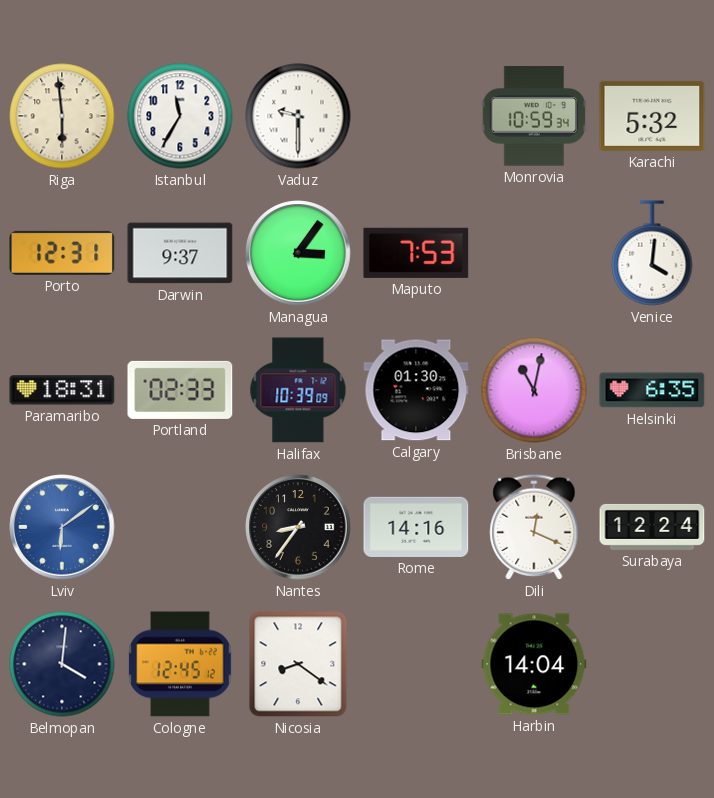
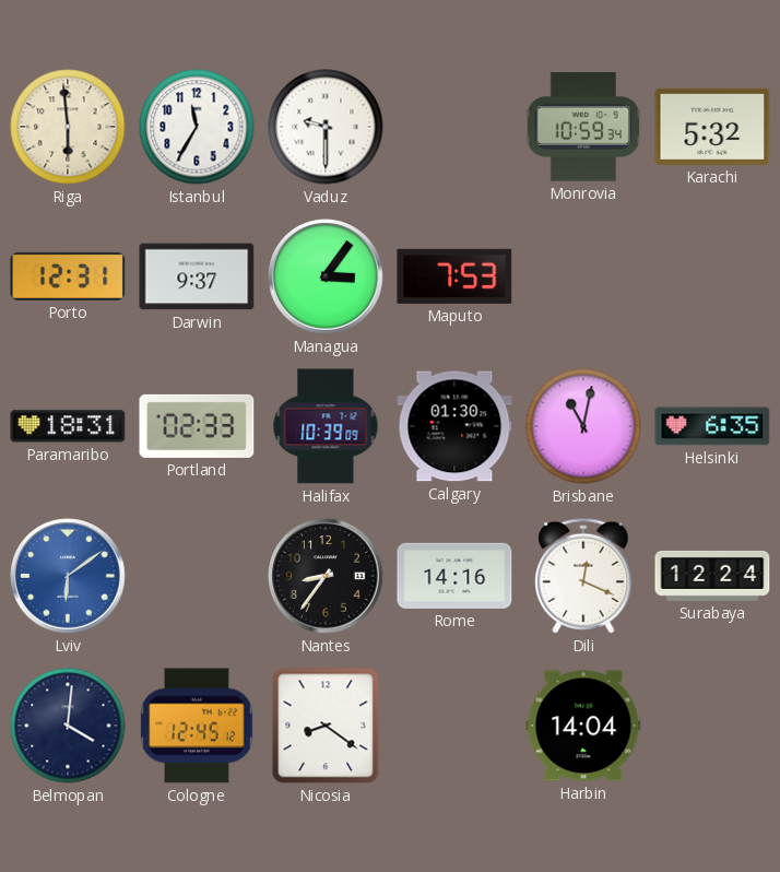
Venice: 4:01 -> none (652, 253)
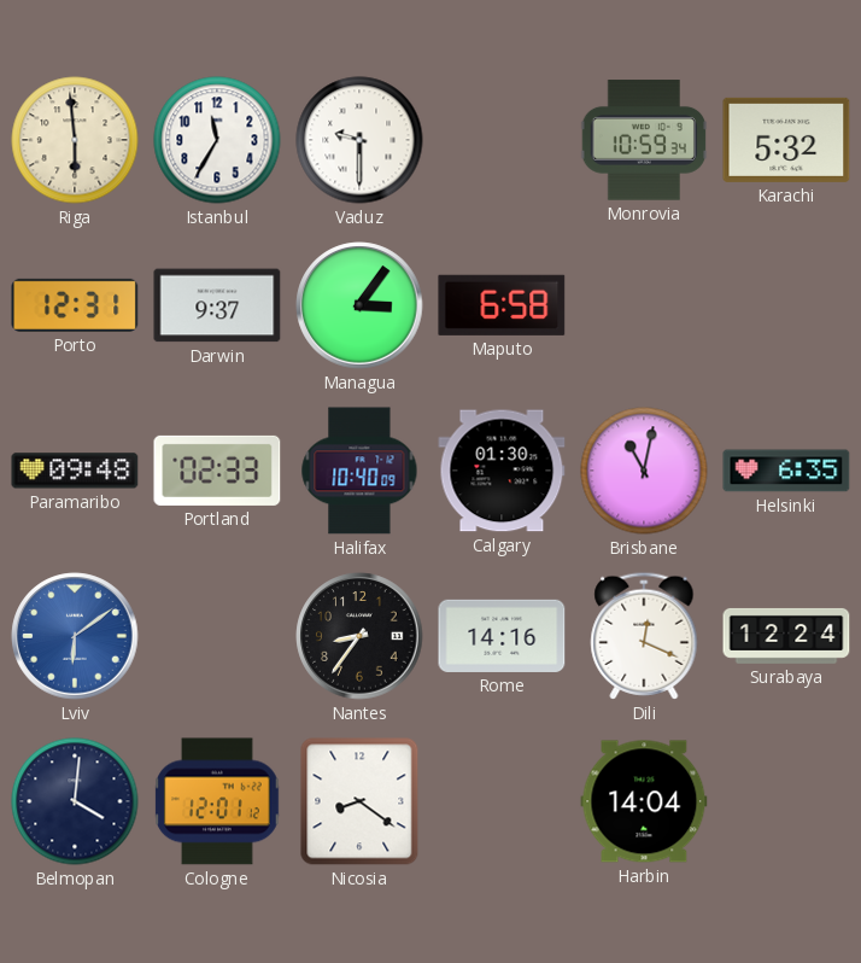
Maputo: 7:53 -> 6:58 (502, 305)
Paramaribo: 18:31 -> 09:48 (75, 471)
Halifax: 10:39 -> 10:40 (359, 471)
Cologne: 12:45 -> 12:01 (217, 801)
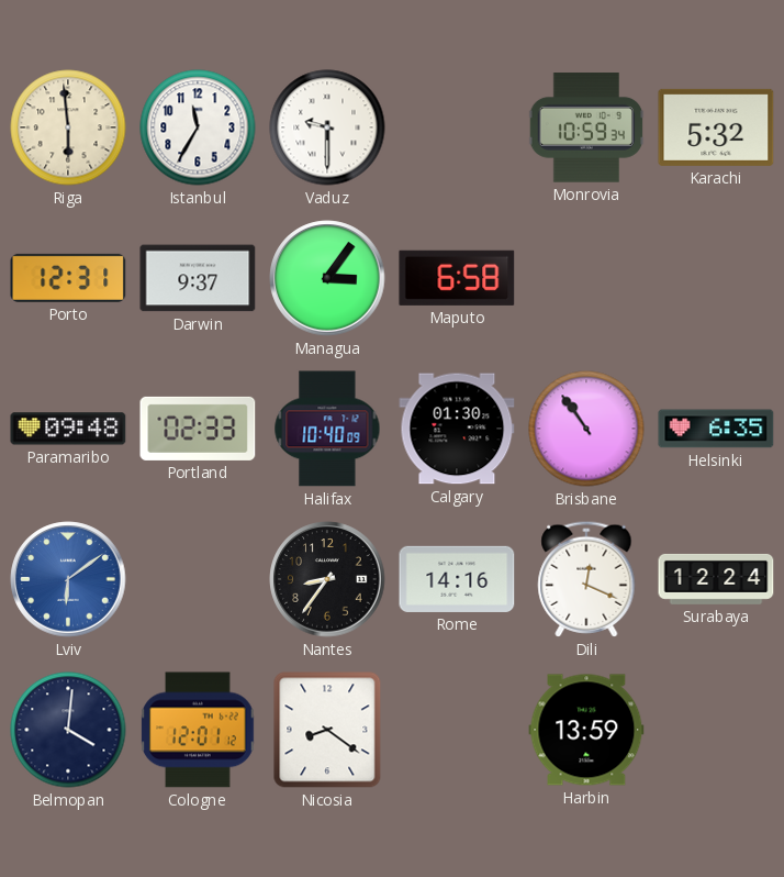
Brisbane: 11:02 -> 10:54 (586, 429)
Harbin: 14:04 -> 13:59 (586, 730)
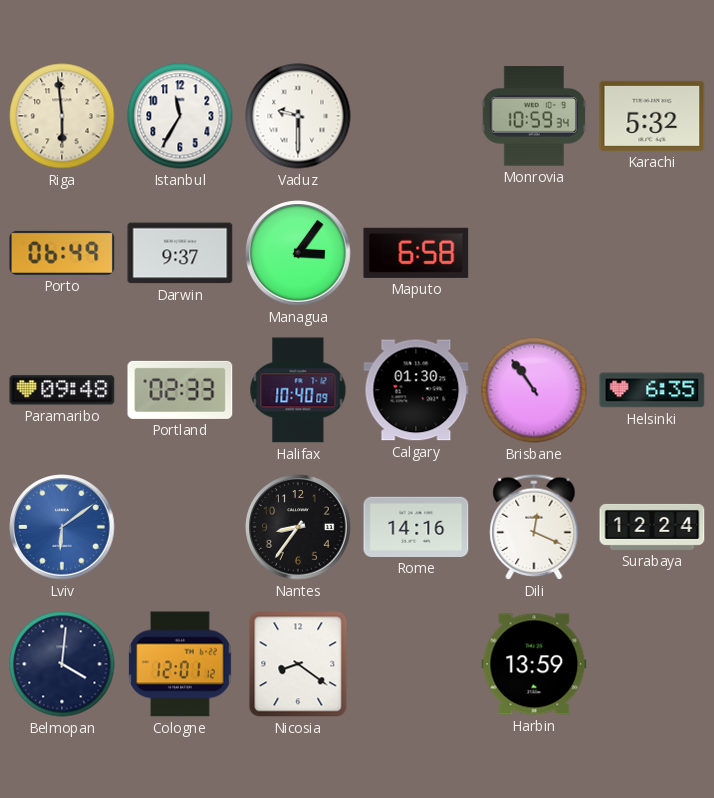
Porto: 12:31 -> 06:49 (62, 253)
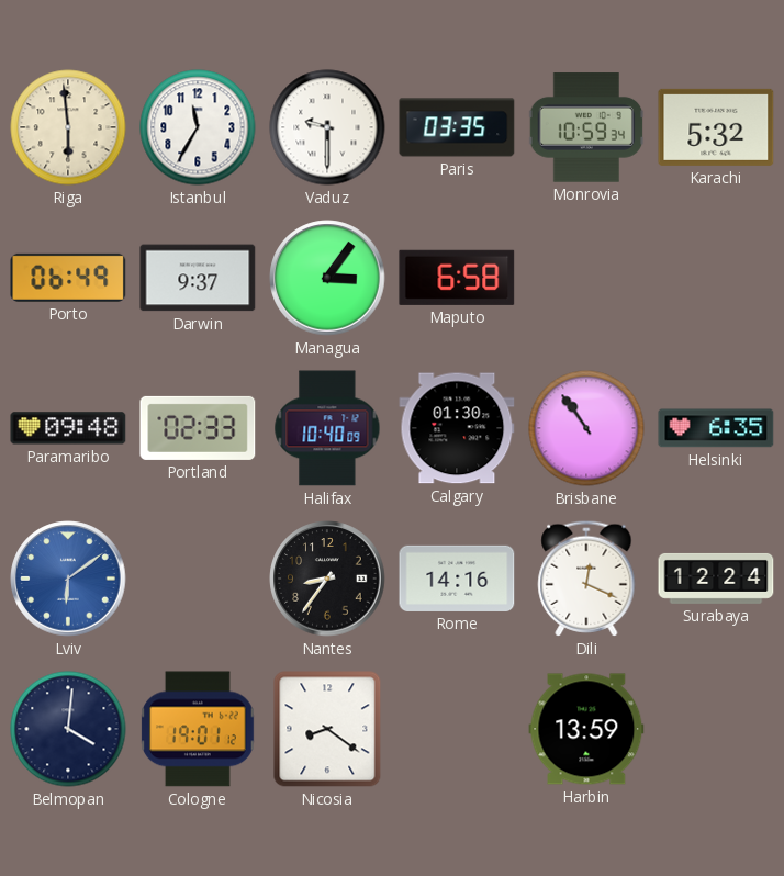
Paris: none -> 03:35 (457, 127)
Cologne: 12:01 -> 19:01 (198, 729)
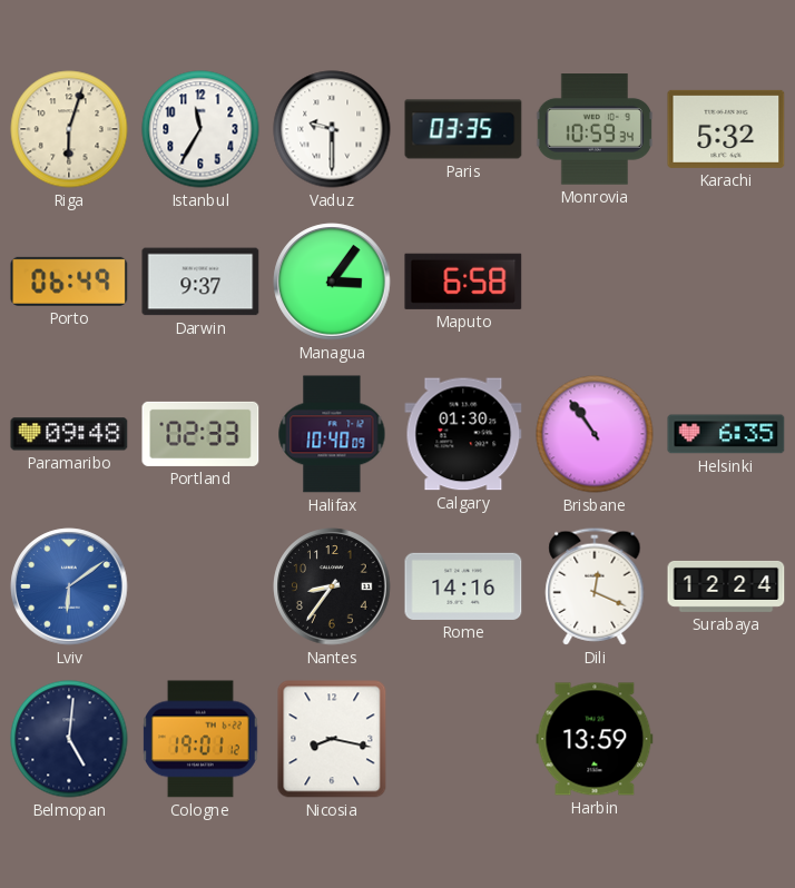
Riga: 5:59 -> 6:03 (69, 129)
Belmopan: 4:01 -> 5:01 (69, 739)
Nicosia: 8:21 -> 8:17 (332, 739)
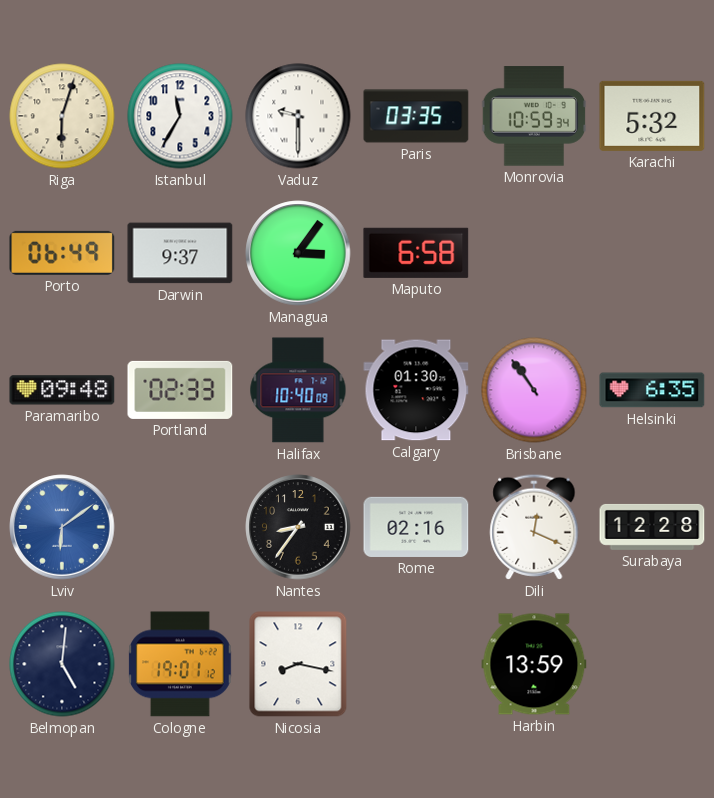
Rome: 14:16 -> 02:16 (416, 527)
Surabaya: 12:24 -> 12:28 (652, 527)
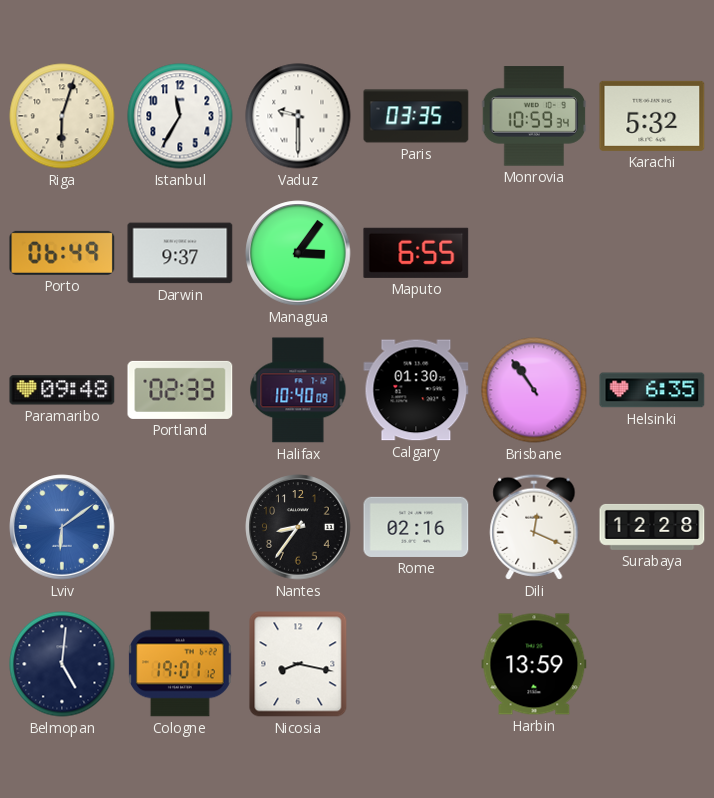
Maputo: 6:58 -> 6:55 (416, 253)
